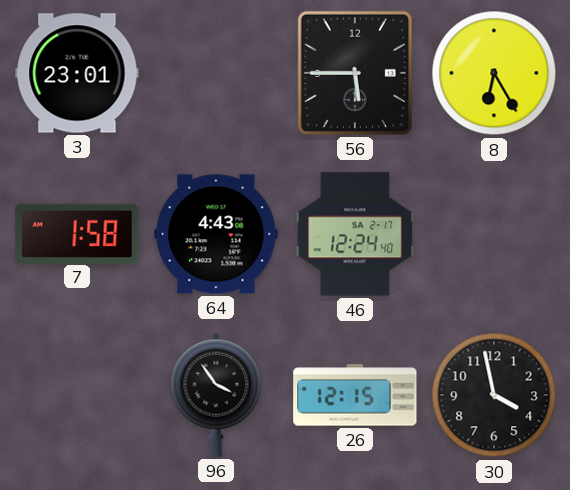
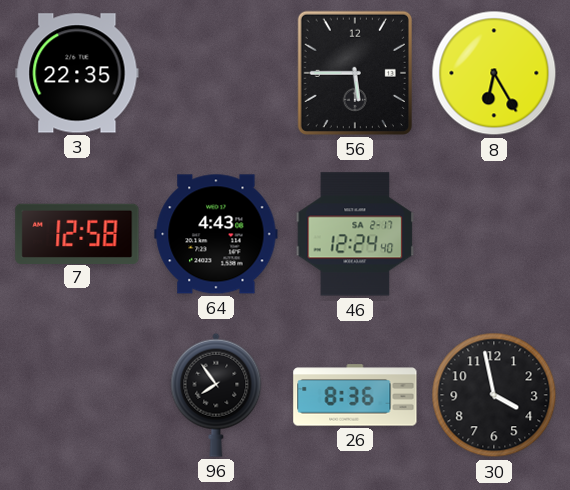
3: 23:01 -> 22:35 (77, 73)
7: 1:58 -> 12:58 (77, 233)
96: 3:54 -> 7:54 (216, 395)
26: 12:15 -> 8:36 (355, 395)
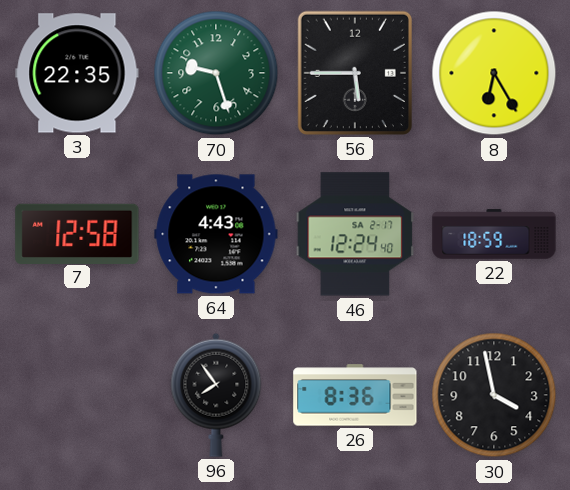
70: none -> 9:27 (216, 73)
22: none -> 18:59 (494, 234)
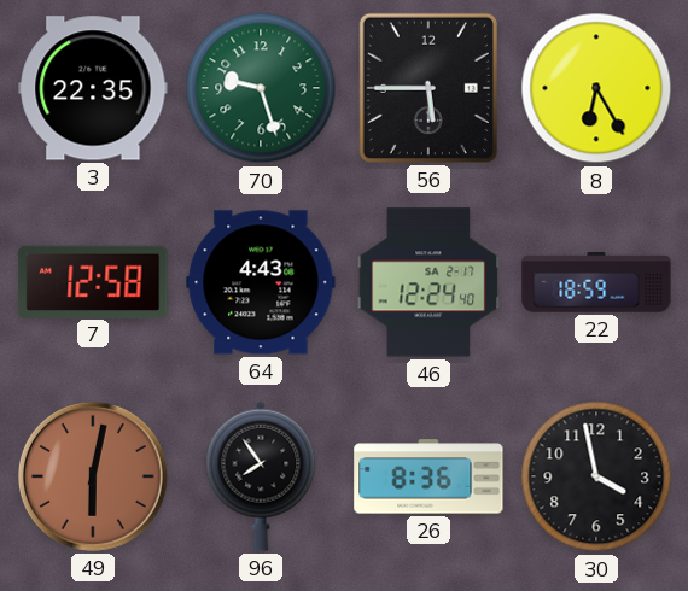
49: none -> 6:02 (93, 476)
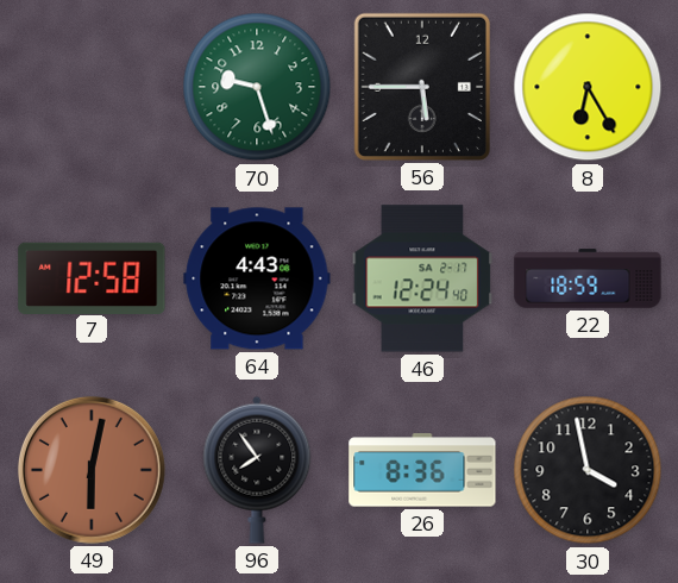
3: 22:35 -> none (93, 88)
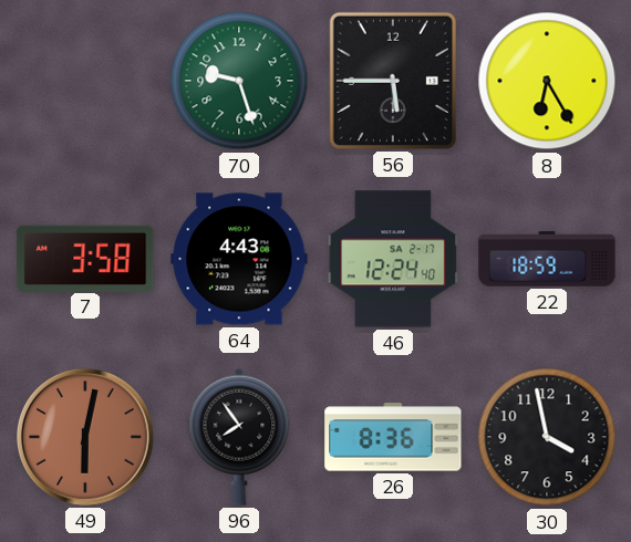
7: 12:58 -> 3:58 (85, 258)
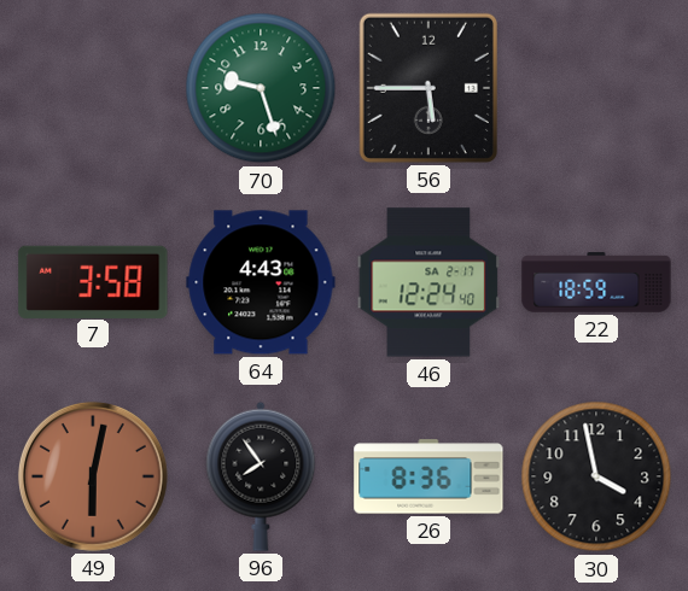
8: 6:25 -> none (547, 81)
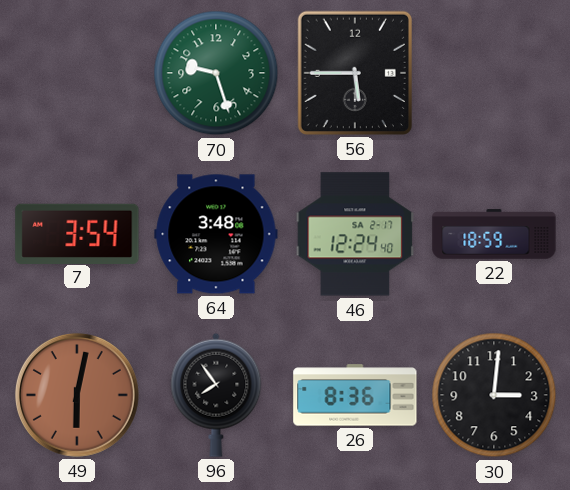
7: 3:58 -> 3:54 (77, 233)
64: 4:43 -> 3:48 (216, 234)
30: 3:58 -> 3:01 (494, 395)
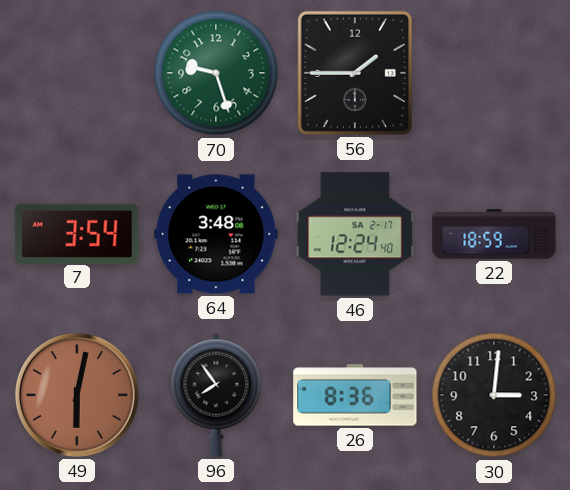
56: 5:45 -> 1:45 (355, 73)
